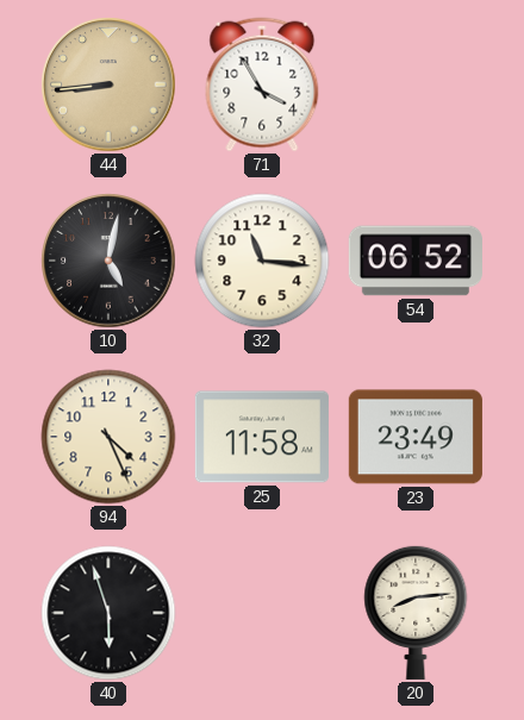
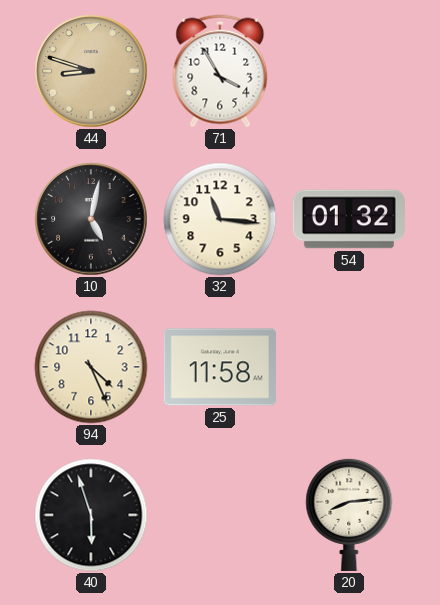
44: 8:44 -> 8:48 (91, 71)
54: 06:52 -> 01:32 (349, 219)
23: 23:49 -> none (416, 437)
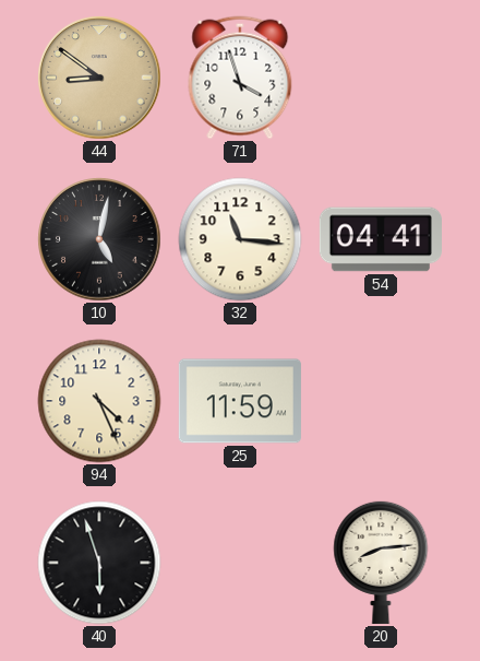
44: 8:48 -> 8:51 (99, 78)
71: 3:55 -> 3:57 (240, 78)
54: 01:32 -> 04:41 (381, 239)
25: 11:58 -> 11:59 (240, 401)
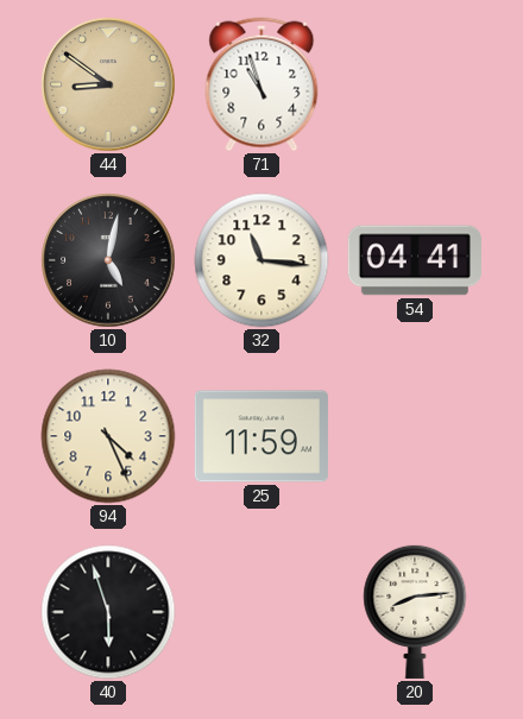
71: 3:57 -> 10:57 (261, 84)
